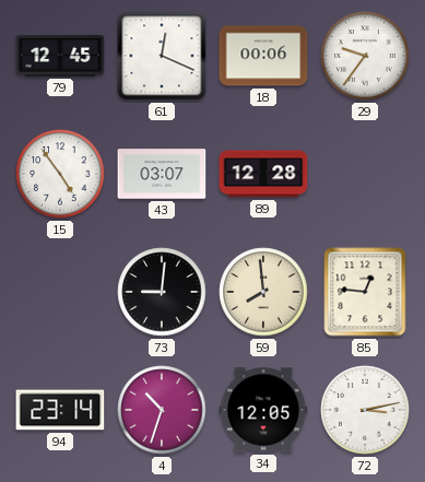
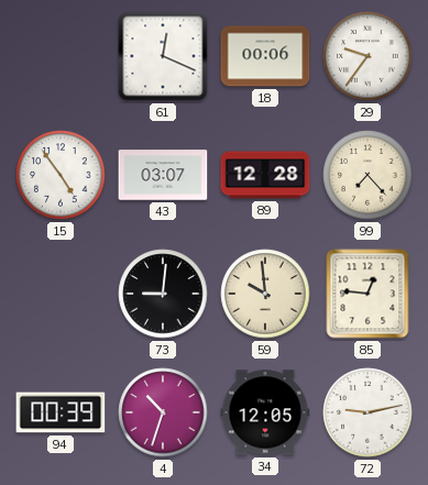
79: 12:45 -> none (60, 56)
99: none -> 7:23 (367, 175)
59: 7:59 -> 9:59 (265, 294)
94: 23:14 -> 00:39 (61, 412)
72: 3:13 -> 9:13 (367, 412)
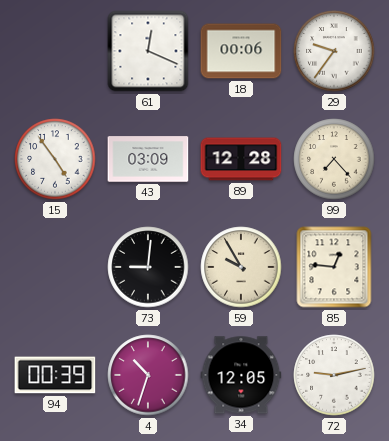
43: 03:07 -> 03:09 (148, 159)
59: 9:59 -> 9:55 (241, 267)
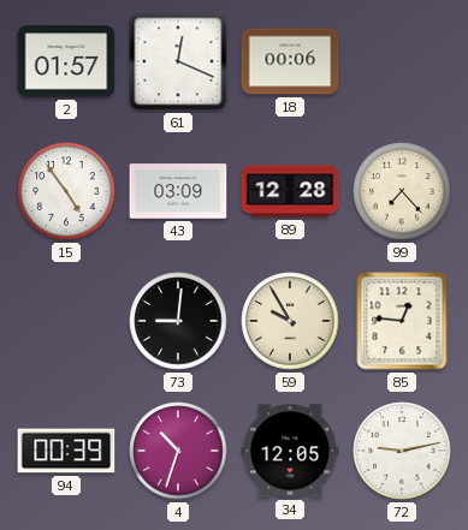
2: none -> 01:57 (66, 61)
29: 9:36 -> none (334, 51)
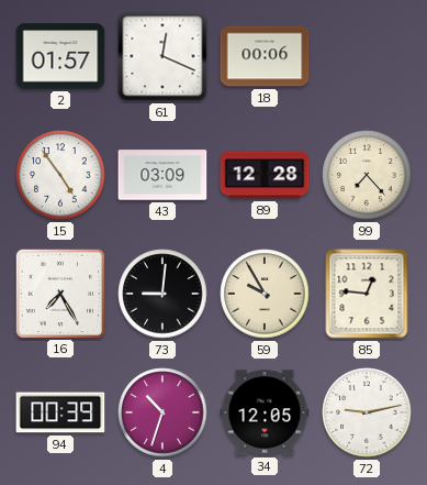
16: none -> 7:25 (59, 293)
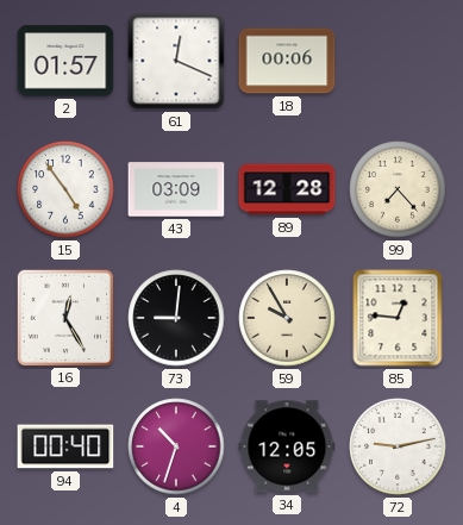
16: 7:25 -> 12:25 (64, 317)
94: 00:39 -> 00:40 (65, 446)
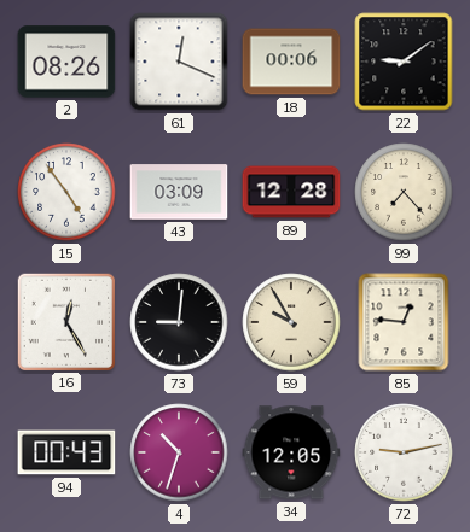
2: 01:57 -> 08:26 (66, 62)
22: none -> 9:09 (404, 62)
94: 00:40 -> 00:43 (66, 452)
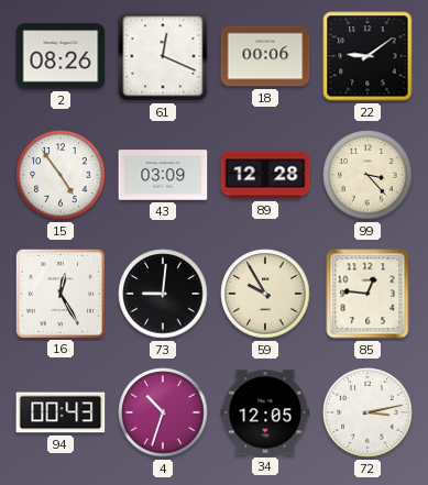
99: 7:23 -> 3:23 (367, 175)
72: 9:13 -> 3:13 (367, 412)
